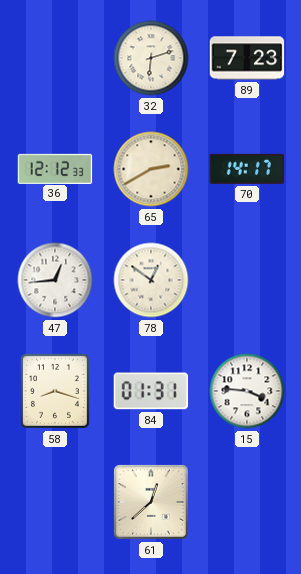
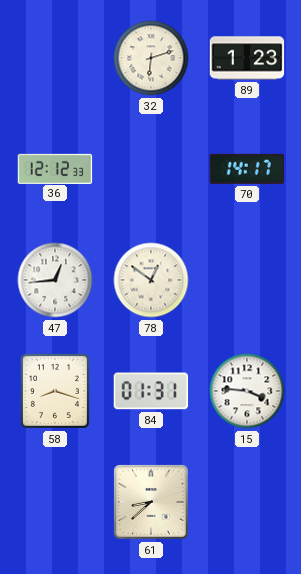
89: 7:23 -> 1:23 (247, 58)
65: 2:40 -> none (151, 169)
61: 12:38 -> 8:38 (152, 503)
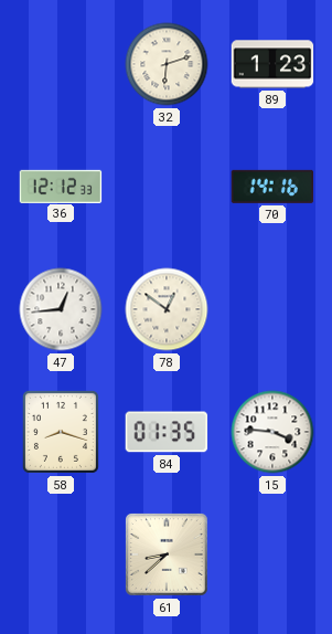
70: 14:17 -> 14:16 (272, 187)
84: 01:31 -> 01:35 (167, 432)
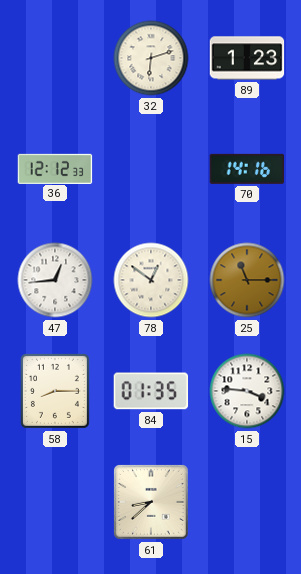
25: none -> 11:15 (247, 280)
58: 8:18 -> 8:15 (55, 391)
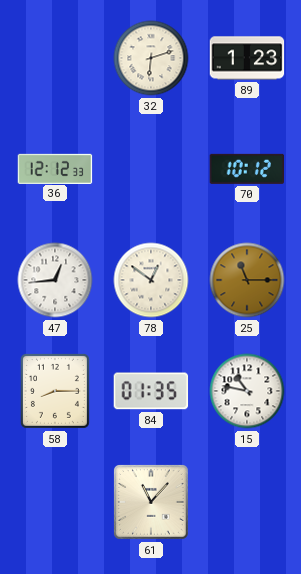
70: 14:16 -> 10:12 (247, 169)
15: 3:46 -> 10:47 (247, 391)
61: 8:38 -> 11:07 (152, 503)
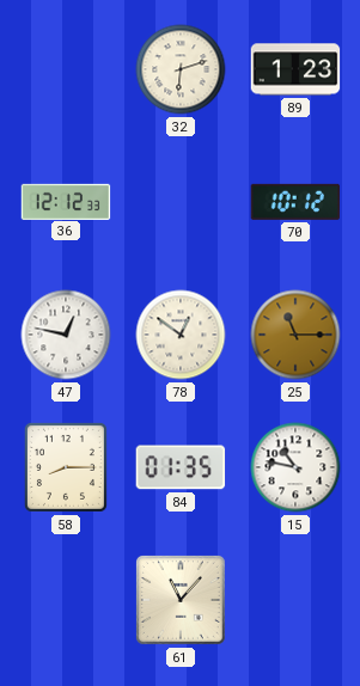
47: 12:44 -> 12:47 (66, 335)
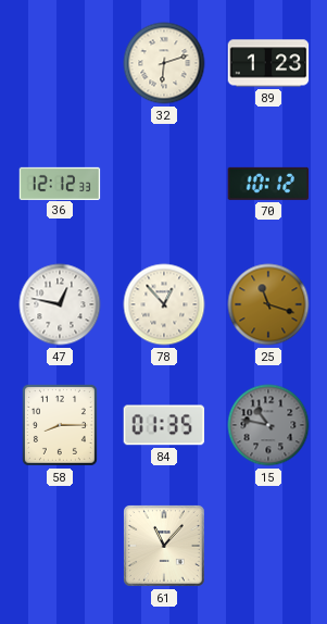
78: 12:51 -> 12:53 (164, 304)
25: 11:15 -> 11:18 (268, 304)
15 dial: white -> grey (268, 425)
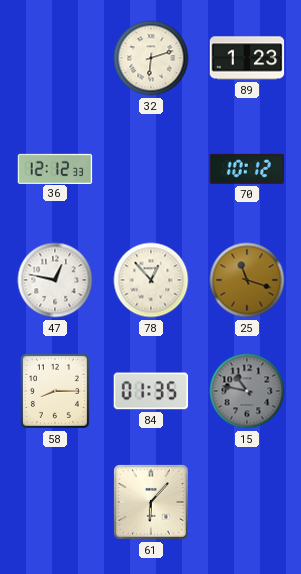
61: 11:07 -> 6:07 (152, 503)
